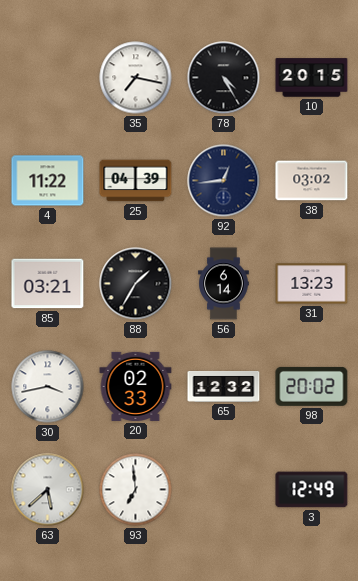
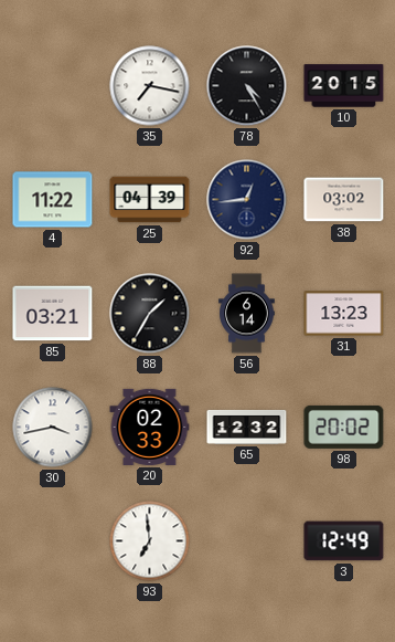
63: 5:38 -> none (48, 490)
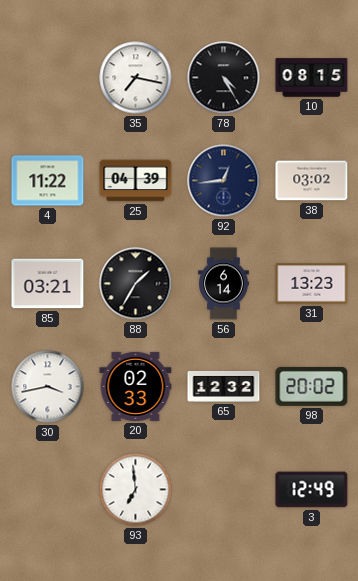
10: 20:15 -> 08:15 (312, 78)
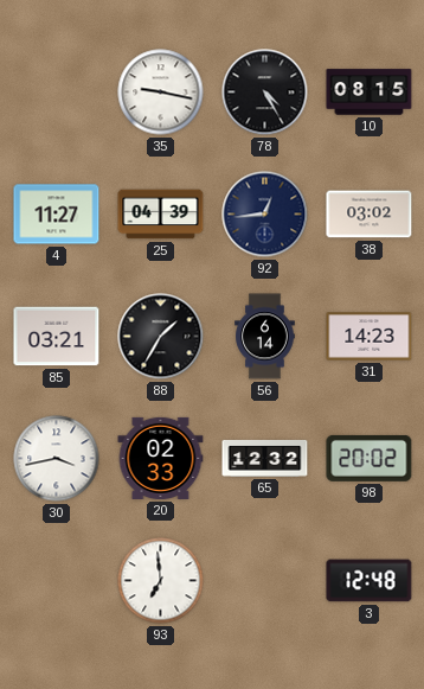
35: 7:17 -> 9:17 (161, 92)
4: 11:22 -> 11:27 (57, 215)
31: 13:23 -> 14:23 (370, 337)
3: 12:49 -> 12:48 (370, 581)
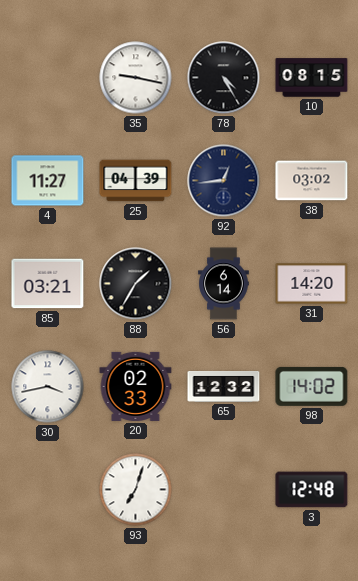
31: 14:23 -> 14:20 (312, 284)
98: 20:02 -> 14:02 (312, 386)
93: 6:59 -> 7:03 (136, 490)
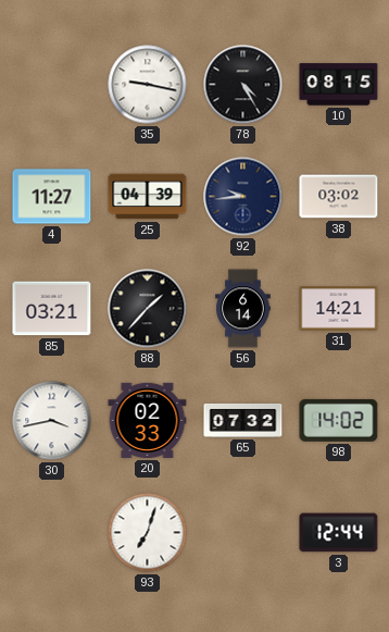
92: 12:44 -> 9:44 (243, 197)
88: 1:35 -> 1:37 (148, 309)
31: 14:20 -> 14:21 (339, 309)
65: 12:32 -> 07:32 (243, 420)
3: 12:48 -> 12:44 (339, 533)
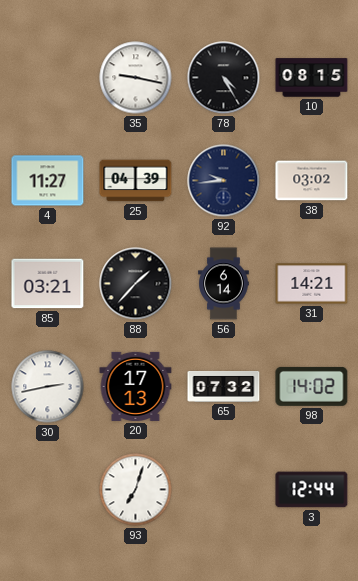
30: 3:43 -> 2:43 (48, 387)
20: 02:33 -> 17:13 (136, 386)
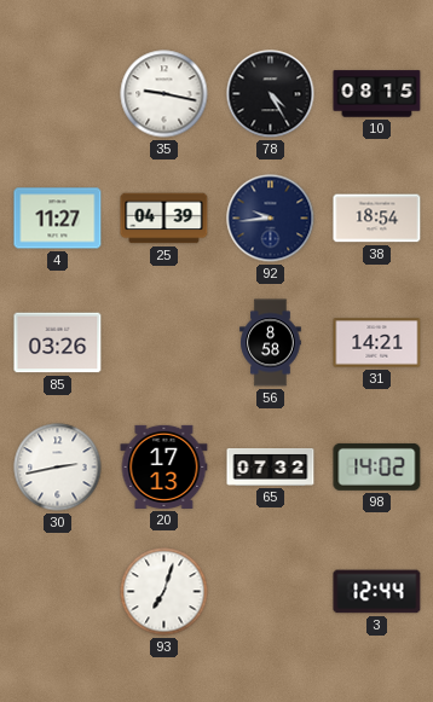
38: 03:02 -> 18:54 (377, 219)
85: 03:21 -> 03:26 (58, 343)
88: 1:37 -> none (136, 284)
56: 6:14 -> 8:58 (271, 343)
